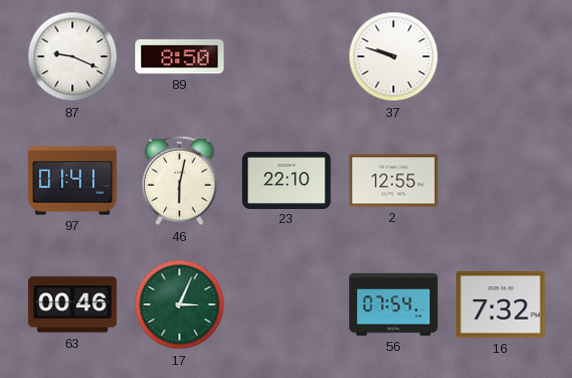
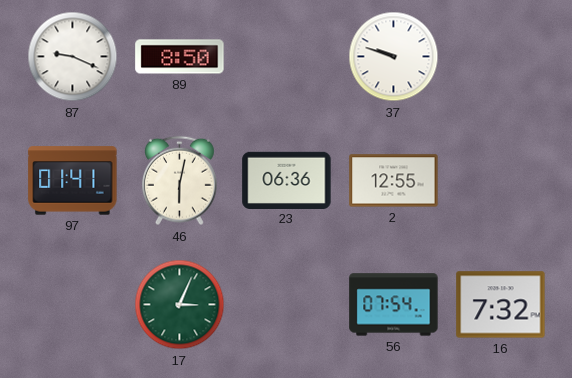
23: 22:10 -> 06:36 (287, 180)
63: 00:46 -> none (73, 305)
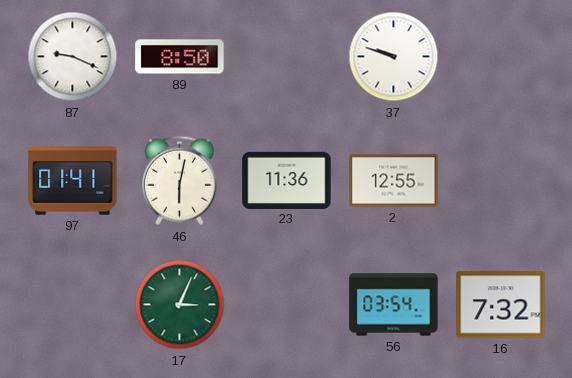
23: 06:36 -> 11:36 (287, 180)
56: 07:54 -> 03:54 (394, 305)
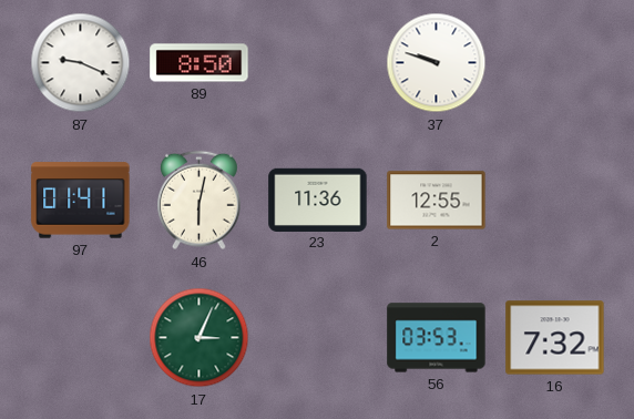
56: 03:54 -> 03:53 (437, 338)
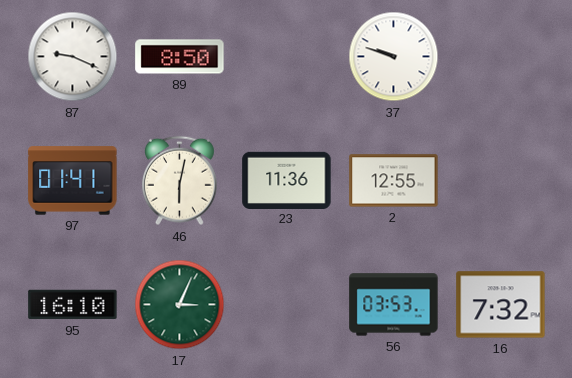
95: none -> 16:10 (73, 305)
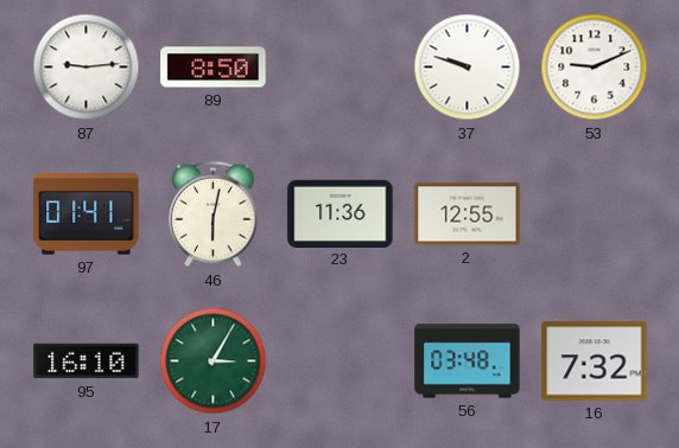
87: 9:19 -> 9:14 (87, 68)
53: none -> 9:11 (595, 68)
17: 3:04 -> 3:05 (214, 361)
56: 03:53 -> 03:48 (468, 361)
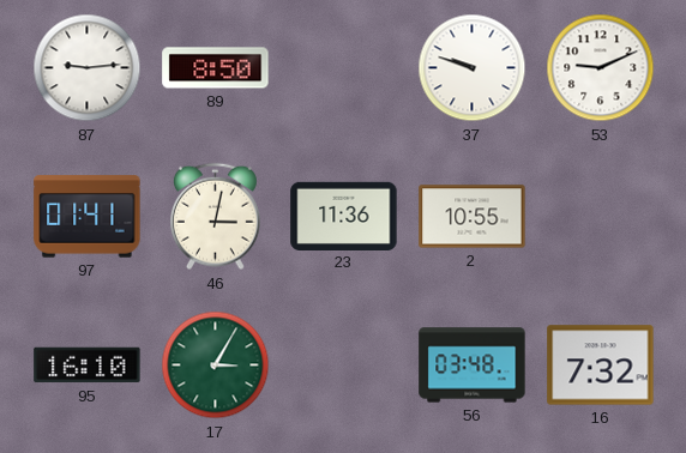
46: 6:02 -> 3:02 (216, 217)
2: 12:55 -> 10:55 (473, 217)
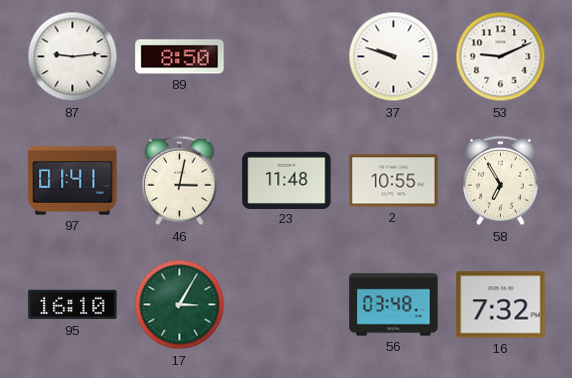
23: 11:36 -> 11:48 (287, 180)
58: none -> 6:55 (501, 181)
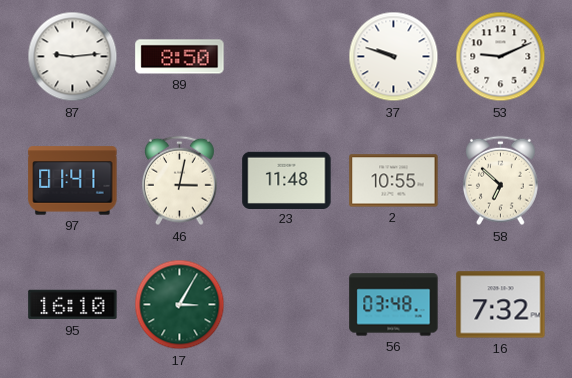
58: 6:55 -> 6:52 (501, 181)
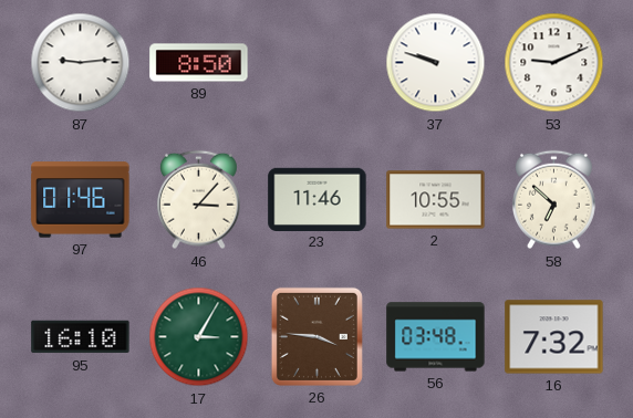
97: 01:41 -> 01:46 (81, 200)
46: 3:02 -> 3:07 (199, 200)
23: 11:48 -> 11:46 (318, 199)
26: none -> 3:46 (316, 336)
